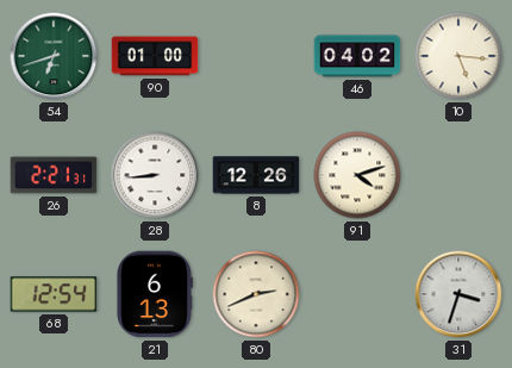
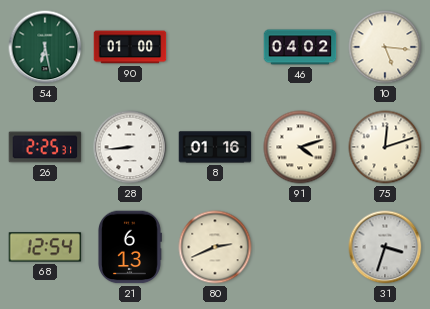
54: 6:42 -> 6:28 (45, 47)
26: 2:21 -> 2:25 (45, 147)
8: 12:26 -> 01:16 (215, 147)
75: none -> 12:12 (385, 147)
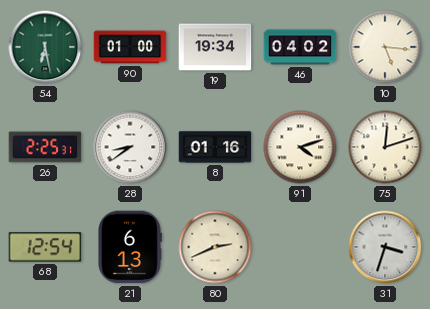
19: none -> 19:34 (215, 47)
28: 8:44 -> 8:39 (130, 147)
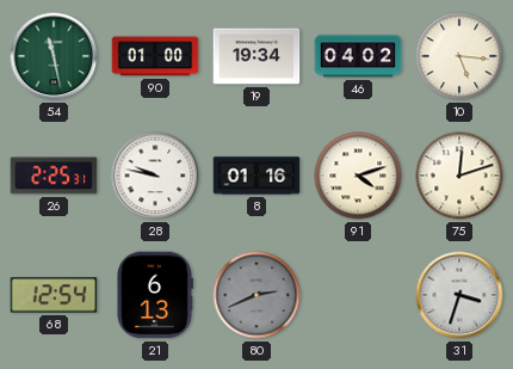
54: 6:28 -> 11:28 (54, 56)
28: 8:39 -> 9:47 (155, 176)
80 dial: cream -> grey (256, 295)
